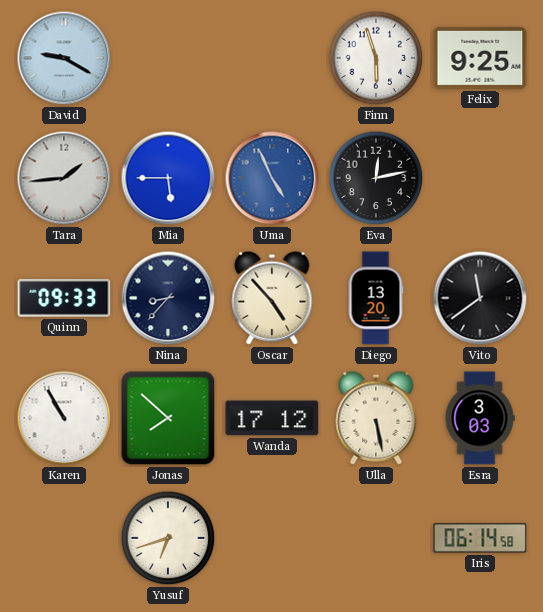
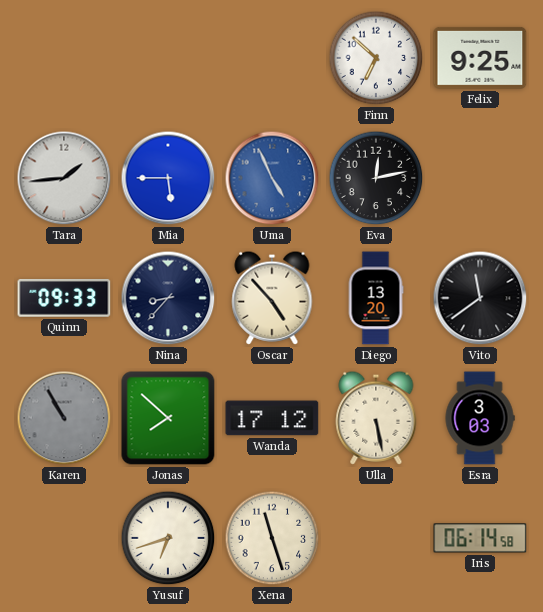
David: 9:20 -> none (64, 58)
Finn: 5:57 -> 6:52 (376, 58)
Karen dial: white -> grey (64, 418)
Xena: none -> 11:27 (272, 538)
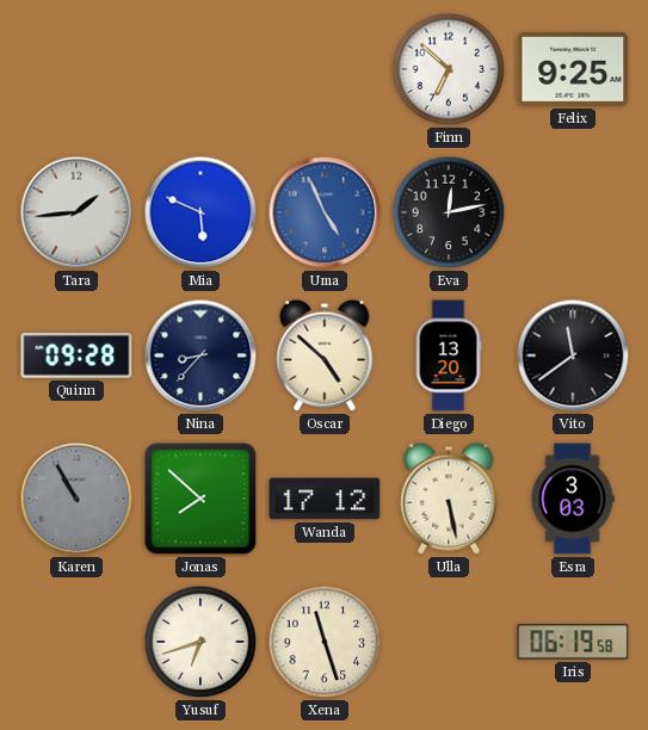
Mia: 5:45 -> 5:49 (200, 212)
Quinn: 09:33 -> 09:28 (76, 355)
Oscar: 4:53 -> 4:52 (325, 355)
Iris: 06:14 -> 06:19 (573, 642)
